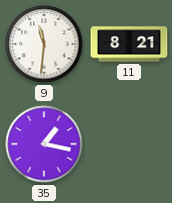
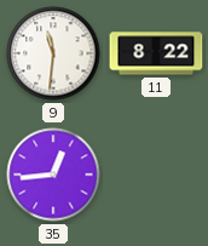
11: 8:21 -> 8:22 (156, 53)
35: 1:17 -> 12:44 (53, 175)
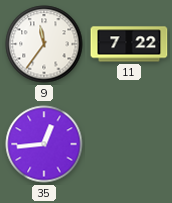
9: 11:31 -> 11:36 (44, 44)
11: 8:22 -> 7:22 (129, 44)
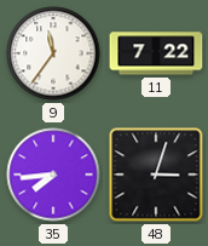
35: 12:44 -> 7:44 (53, 175)
48: none -> 3:03 (156, 175)
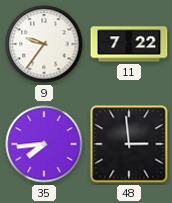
9: 11:36 -> 9:36 (44, 44)
48: 3:03 -> 2:59 (129, 144)
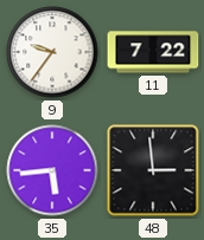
35: 7:44 -> 5:44 (52, 170)
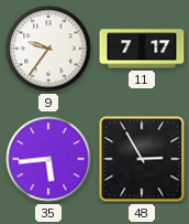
11: 7:22 -> 7:17 (142, 49)
48: 2:59 -> 2:55 (142, 159)
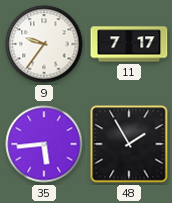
48: 2:55 -> 1:55 (129, 144)
